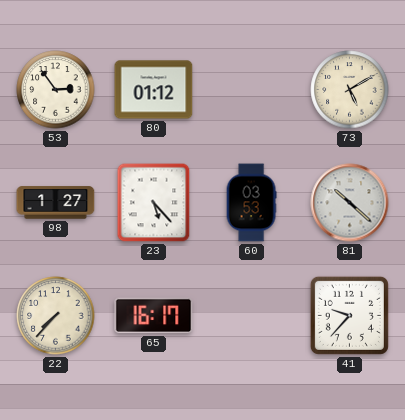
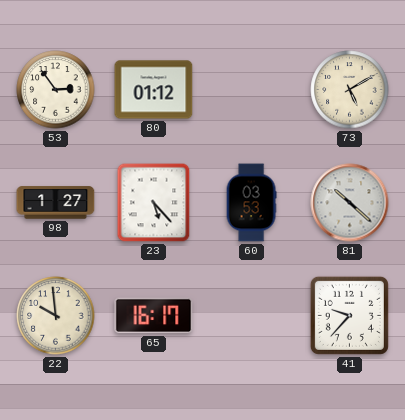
22: 7:37 -> 9:59 (56, 316)
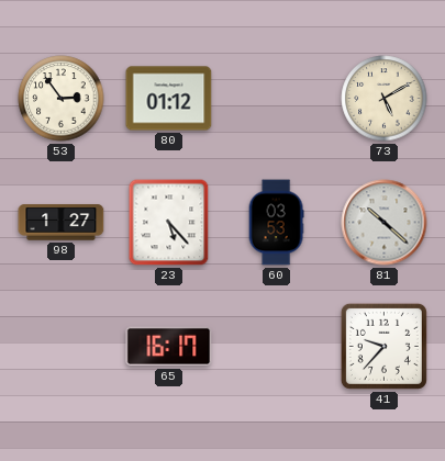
22: 9:59 -> none (56, 316)
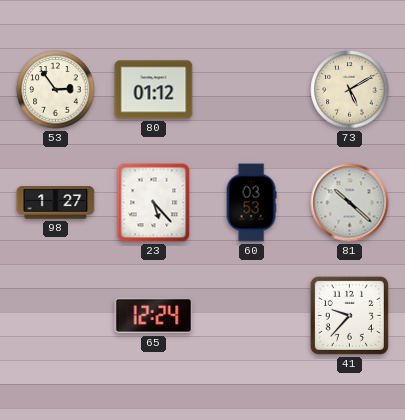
65: 16:17 -> 12:24 (154, 316)
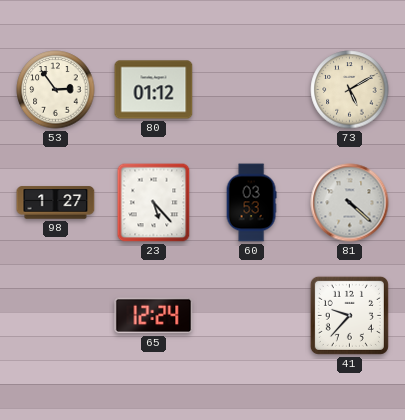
81: 10:22 -> 4:22 (350, 203)
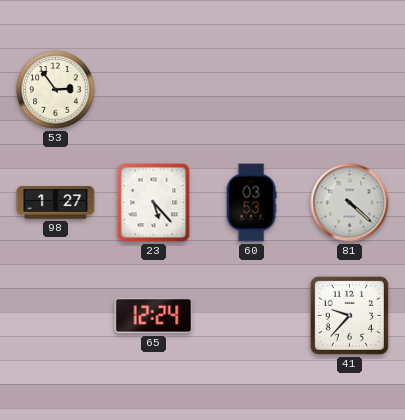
80: 01:12 -> none (154, 90)
73: 5:10 -> none (350, 90)
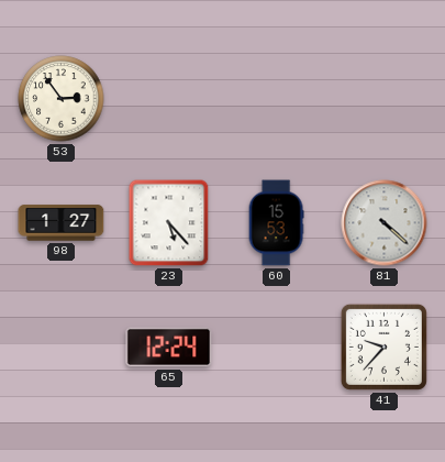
60: 03:53 -> 15:53 (276, 223)
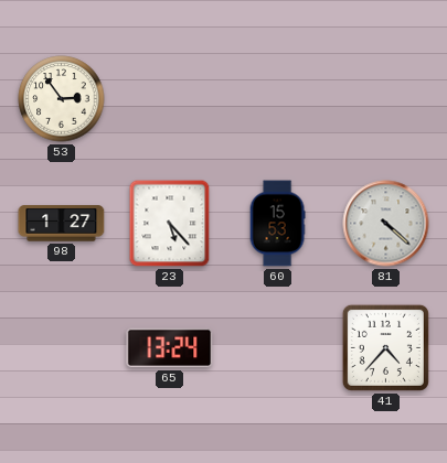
65: 12:24 -> 13:24 (170, 348)
41: 9:37 -> 4:37 (385, 347)
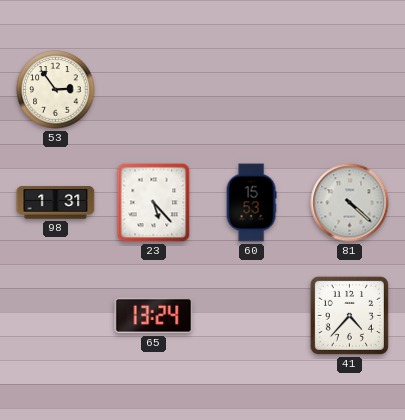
98: 1:27 -> 1:31 (56, 203)
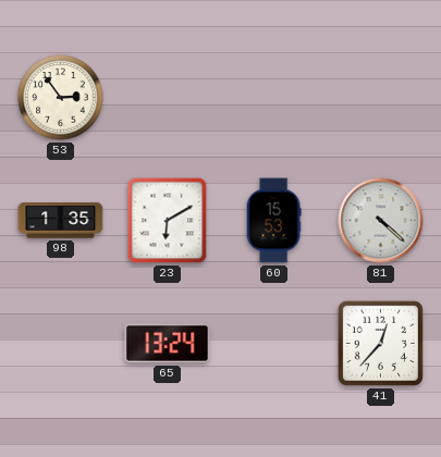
98: 1:31 -> 1:35 (61, 221)
23: 5:23 -> 6:10 (168, 221)
41: 4:37 -> 12:37 (380, 343)
